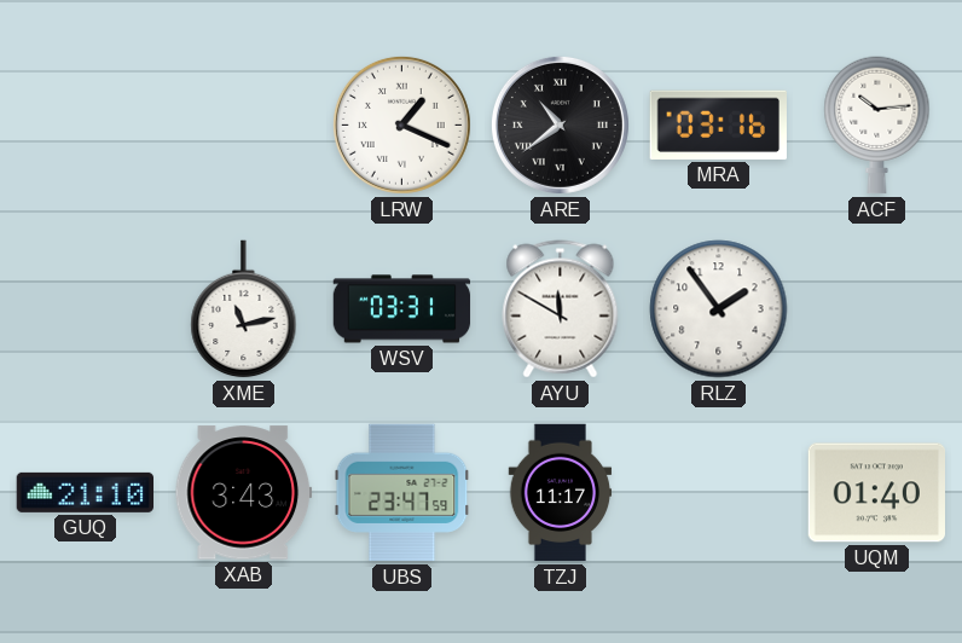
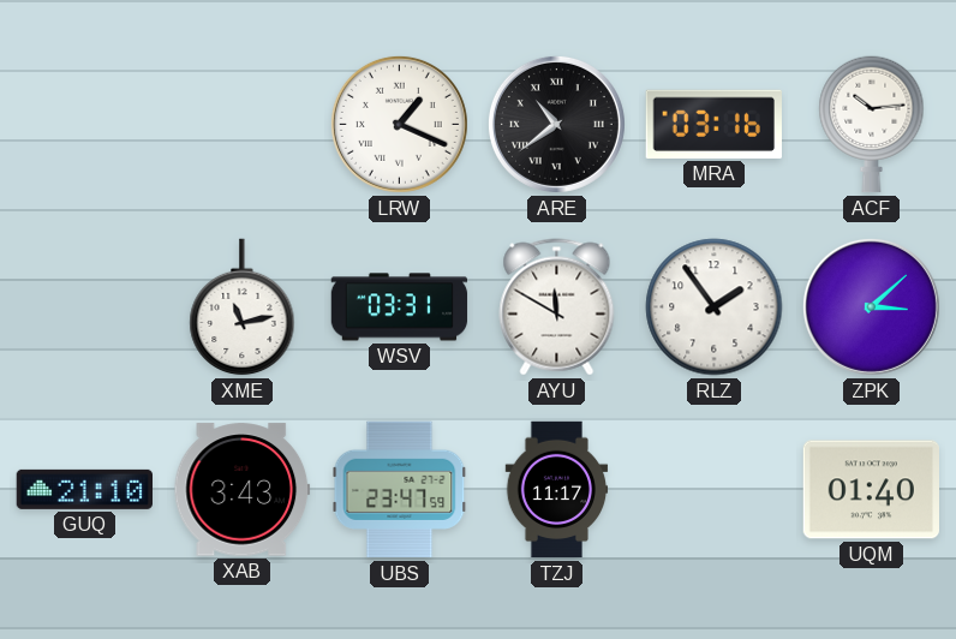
ZPK: none -> 3:08 (871, 306)
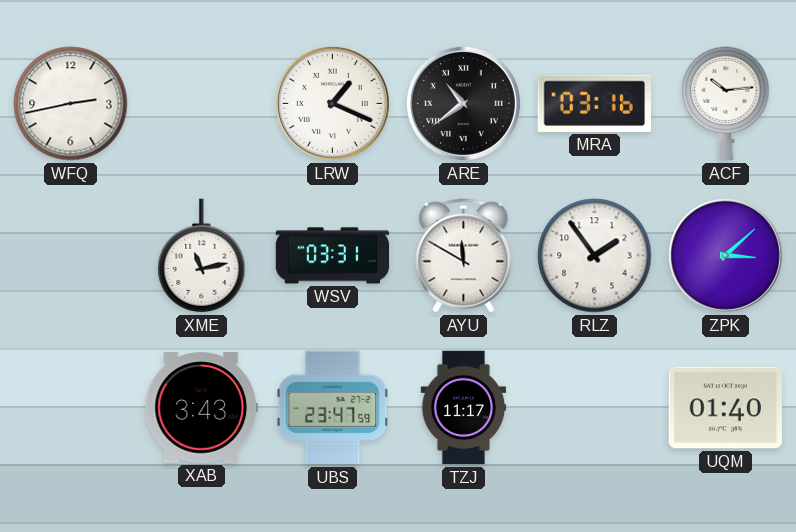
WFQ: none -> 2:43 (71, 104)
GUQ: 21:10 -> none (85, 489)
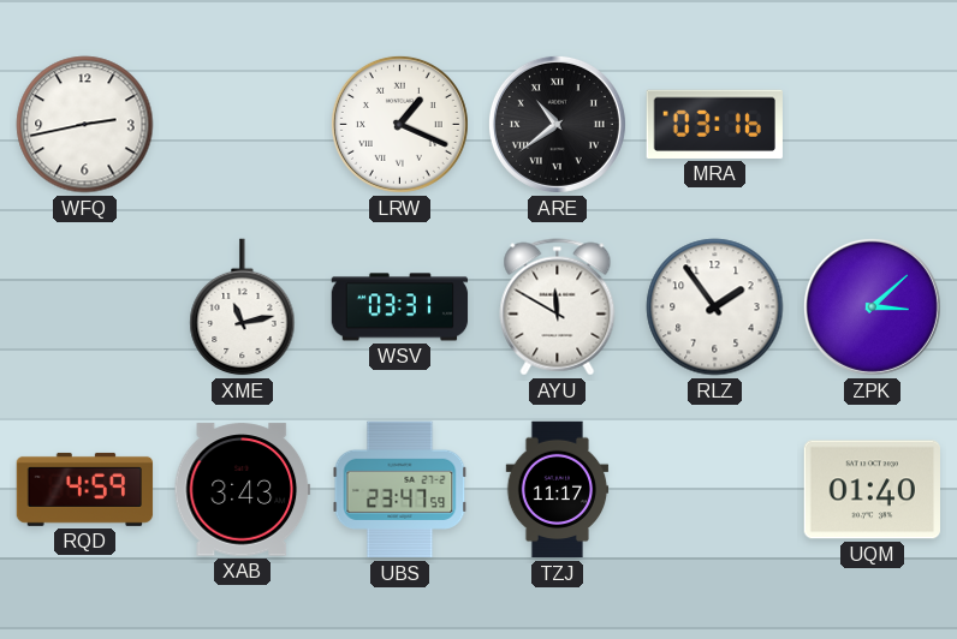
ACF: 10:14 -> none (726, 104)
RQD: none -> 4:59 (85, 489)
